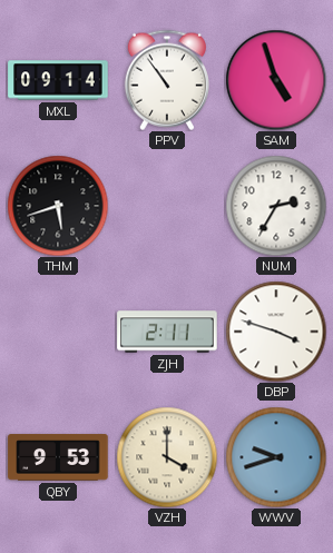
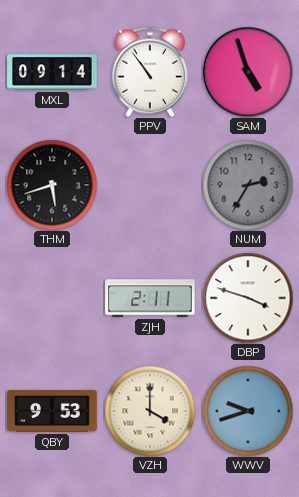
NUM dial: white -> grey (248, 185)
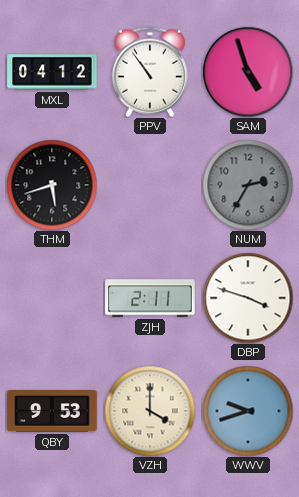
MXL: 09:14 -> 04:12 (52, 72)
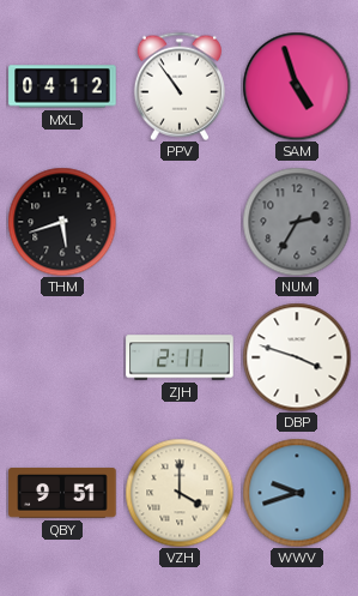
QBY: 9:53 -> 9:51 (62, 493)
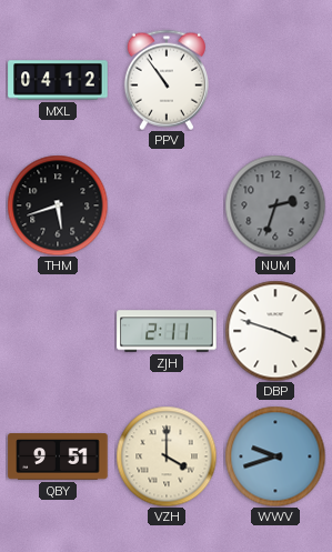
SAM: 4:57 -> none (297, 86)
NUM: 2:35 -> 2:33 (275, 205)
